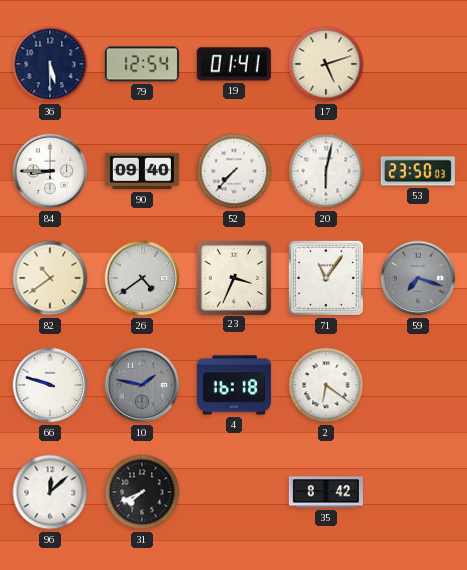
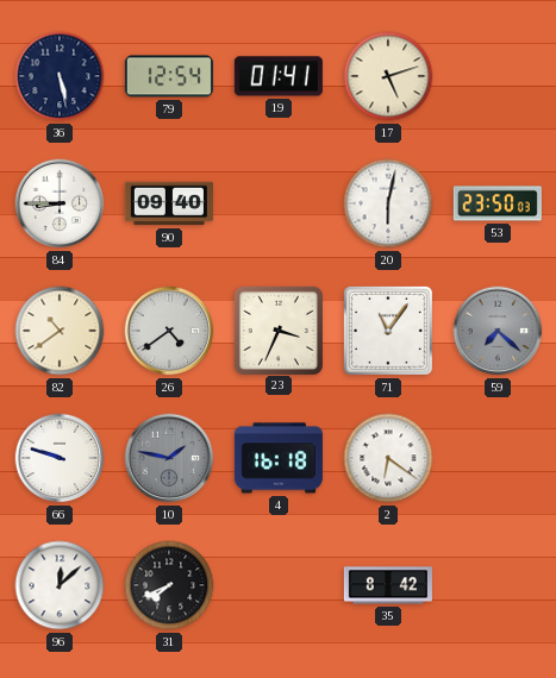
36: 5:30 -> 5:28 (60, 76)
52: 7:37 -> none (234, 171)
59: 7:18 -> 7:22 (498, 331)
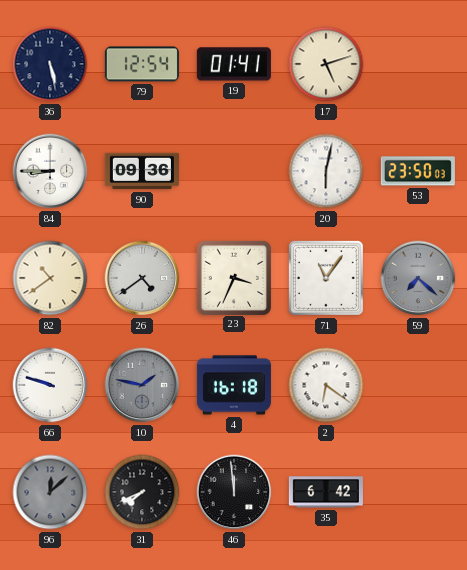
90: 09:40 -> 09:36 (142, 171)
96 dial: white -> grey (50, 492)
46: none -> 11:59 (234, 492)
35: 8:42 -> 6:42 (326, 492)
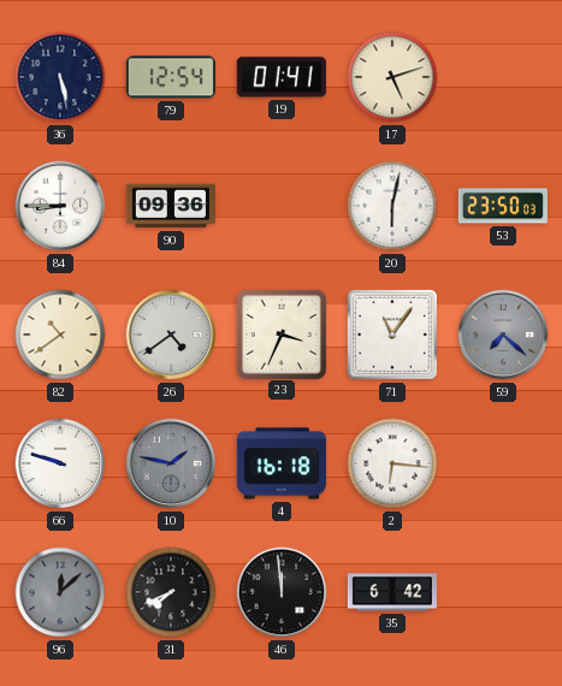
2: 6:21 -> 6:16 (392, 463)
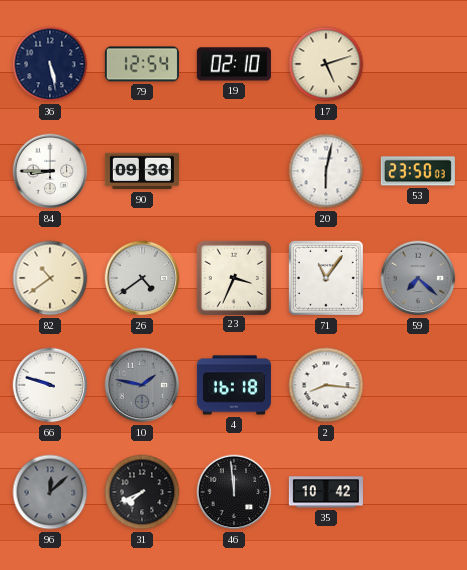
19: 01:41 -> 02:10 (234, 64)
2: 6:16 -> 8:16 (326, 385)
35: 6:42 -> 10:42 (326, 492)
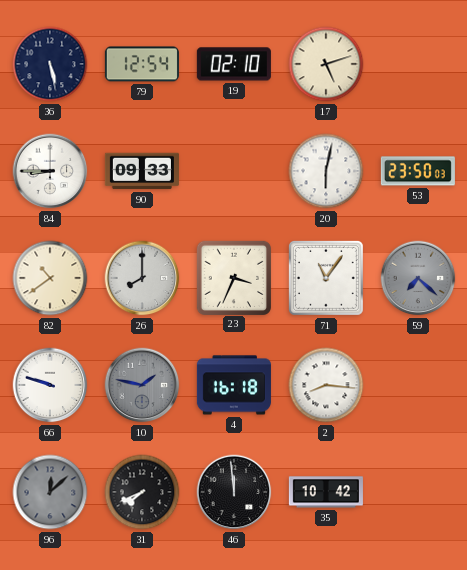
90: 09:36 -> 09:33 (142, 171)
26: 4:39 -> 8:00 (142, 278)
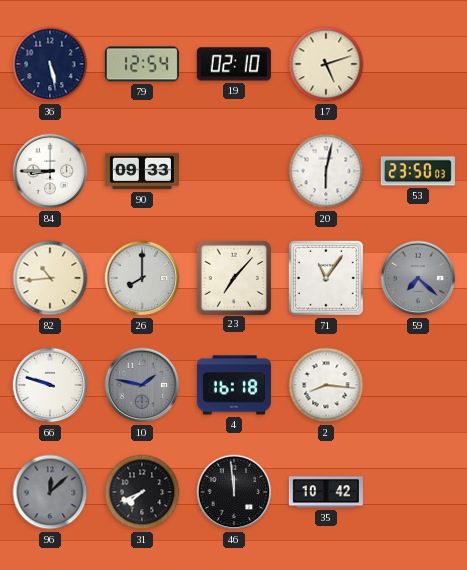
82: 10:39 -> 10:44 (50, 278)
23: 3:34 -> 7:07 (233, 277)
